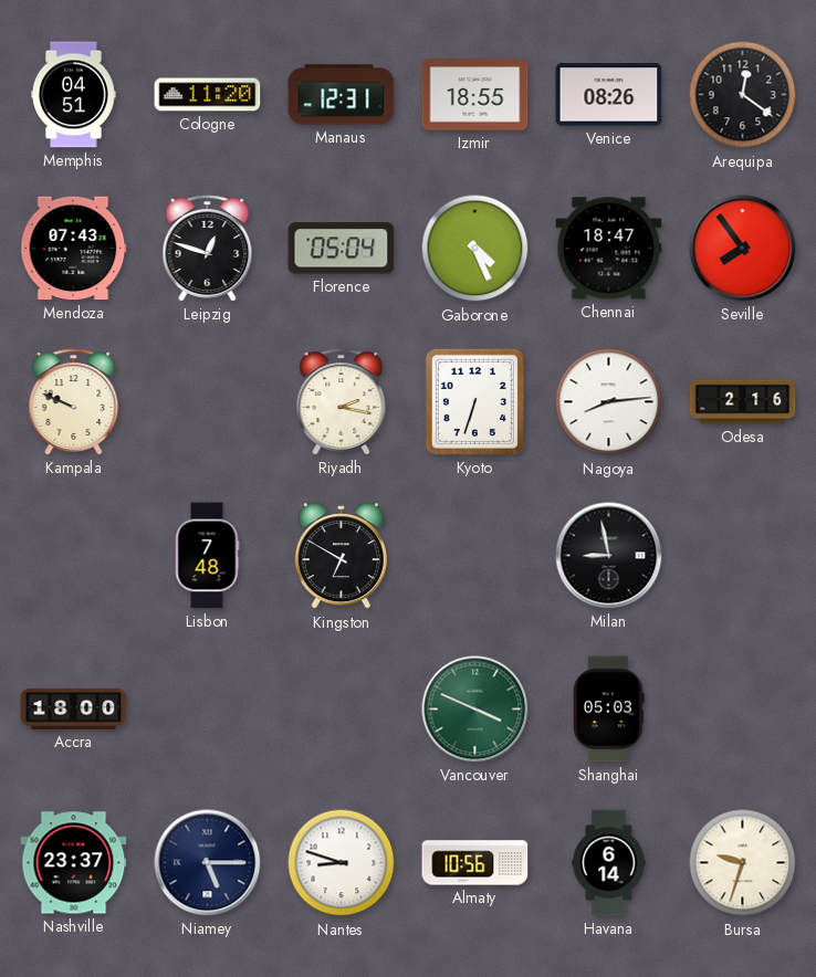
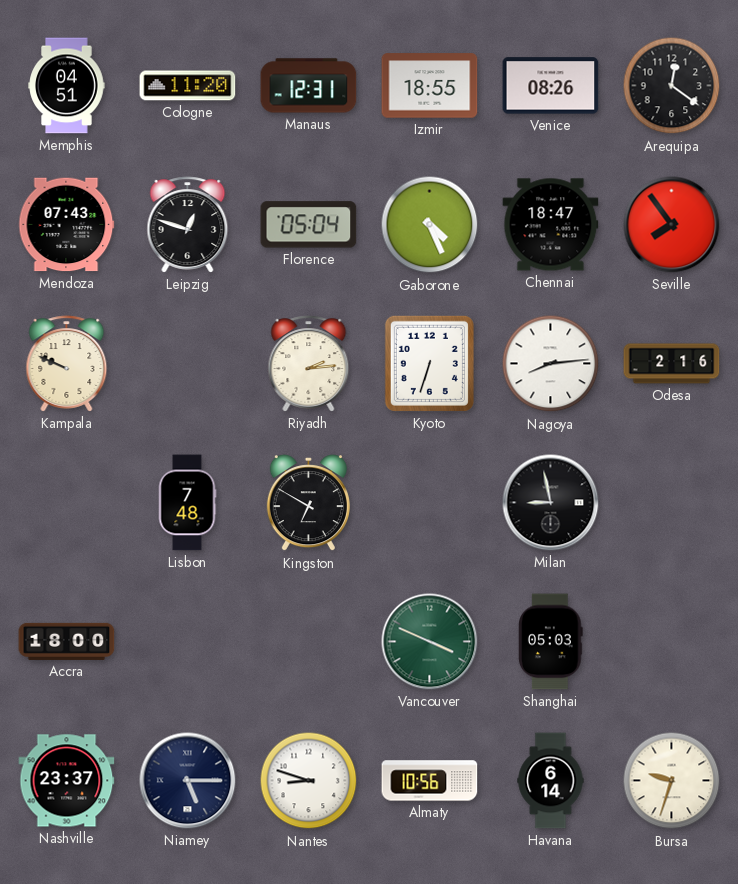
Riyadh: 2:17 -> 2:14 (309, 364)
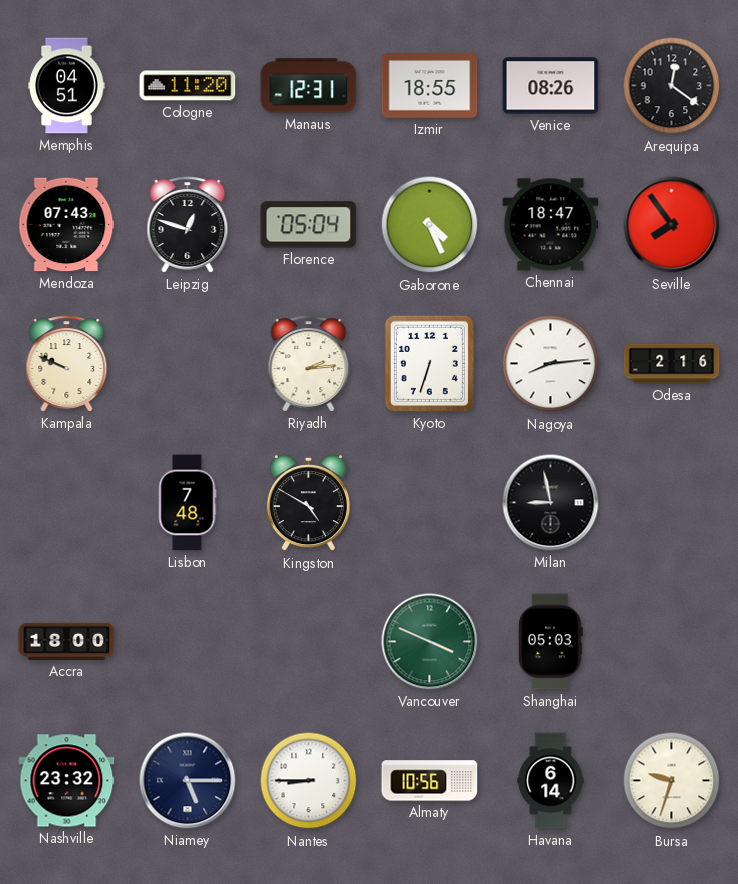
Kingston: 6:50 -> 4:50 (308, 503)
Nashville: 23:37 -> 23:32 (67, 781)
Nantes: 8:48 -> 8:45 (309, 781)
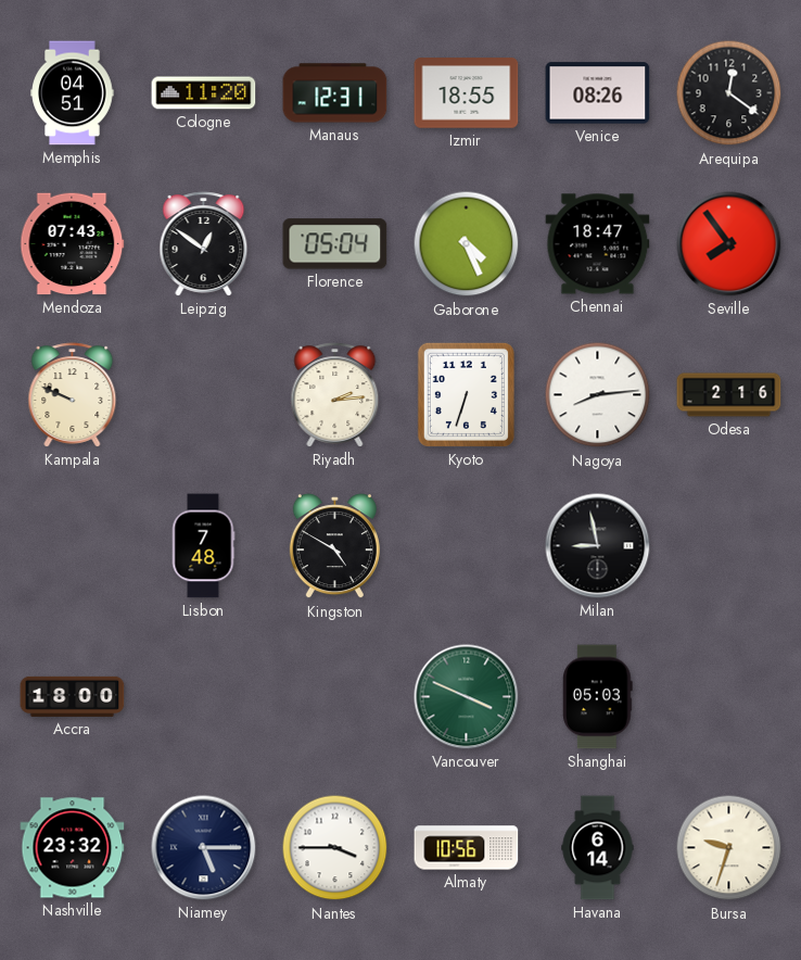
Leipzig: 12:48 -> 12:51 (204, 244)
Nantes: 8:45 -> 3:45 (335, 848)
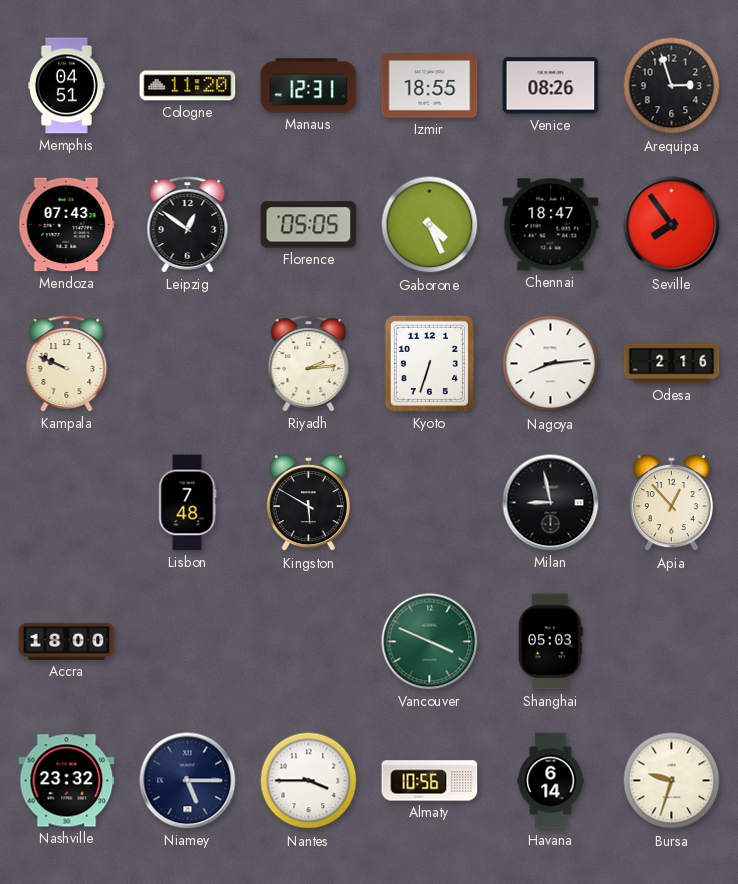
Arequipa: 12:21 -> 2:57 (672, 86)
Florence: 05:04 -> 05:05 (309, 225)
Kingston: 4:50 -> 5:50 (308, 503)
Apia: none -> 12:53 (671, 503)
